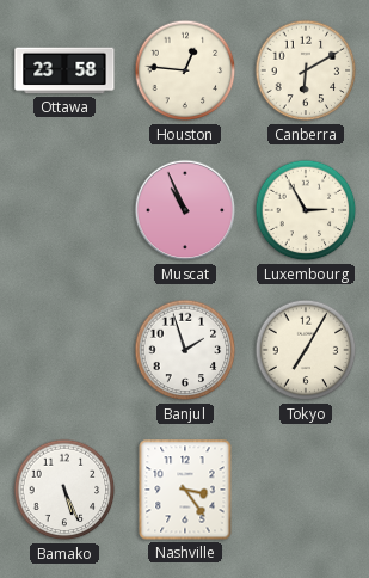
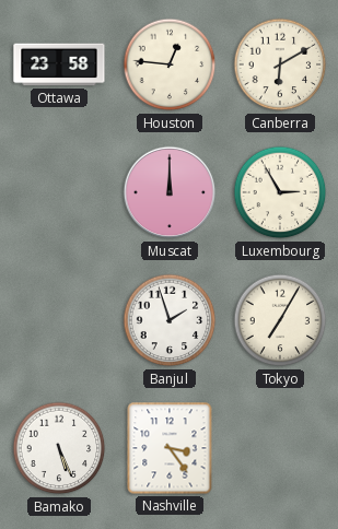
Muscat: 10:56 -> 12:00 (170, 192)
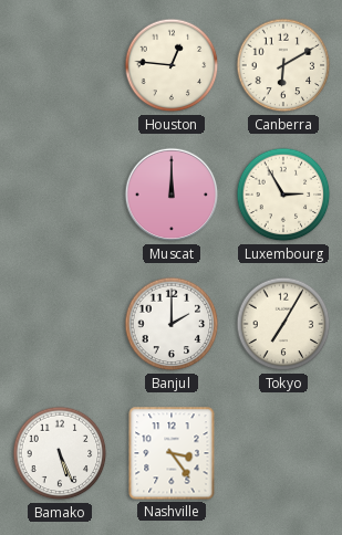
Ottawa: 23:58 -> none (59, 64)
Banjul: 1:57 -> 2:00 (172, 324)
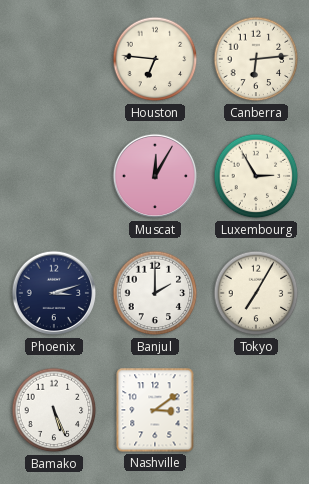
Houston: 12:46 -> 6:46 (155, 59)
Canberra: 6:10 -> 6:14 (256, 59)
Muscat: 12:00 -> 12:05 (155, 176)
Phoenix: none -> 3:12 (54, 293)
Nashville: 3:24 -> 3:09 (155, 410)
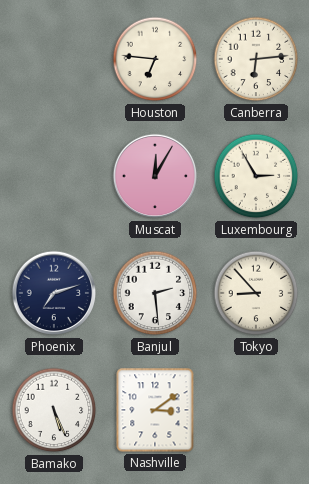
Phoenix: 3:12 -> 7:12 (54, 293)
Banjul: 2:00 -> 2:29 (155, 293)
Tokyo: 7:05 -> 8:53 (256, 293)
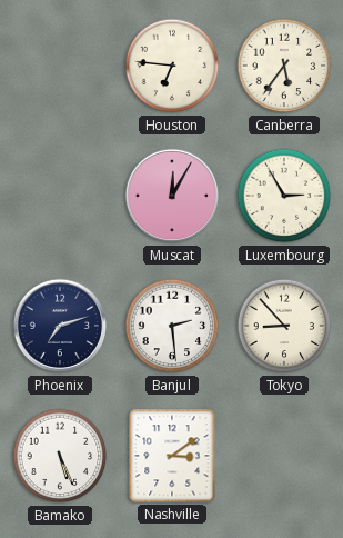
Canberra: 6:14 -> 5:36 (284, 66)
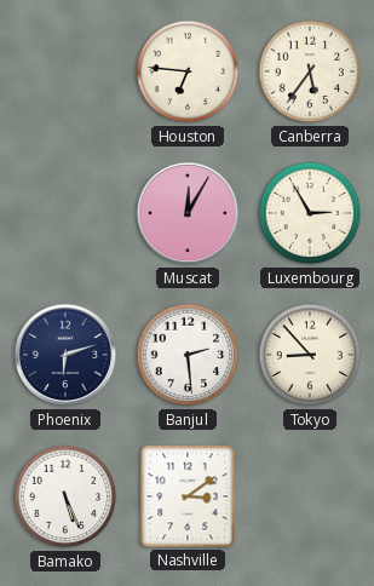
Phoenix: 7:12 -> 6:12 (65, 355)
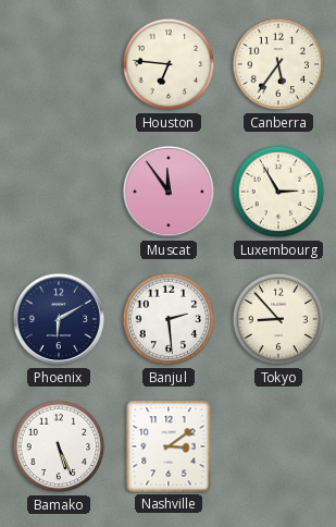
Muscat: 12:05 -> 11:54 (169, 192)
Phoenix: 6:12 -> 6:10 (59, 319)
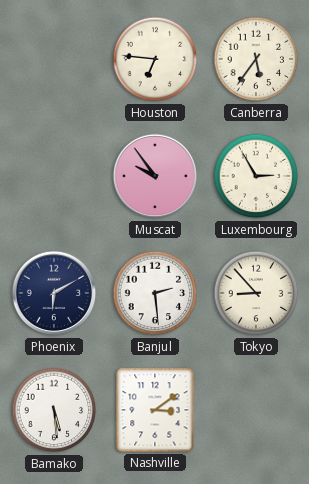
Muscat: 11:54 -> 9:54 (155, 176)
Bamako: 5:26 -> 5:29 (54, 410)
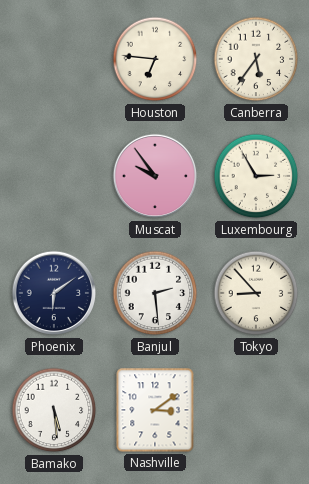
Phoenix: 6:10 -> 6:09 (54, 293)
